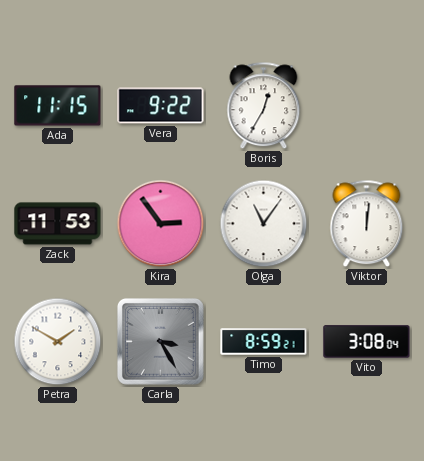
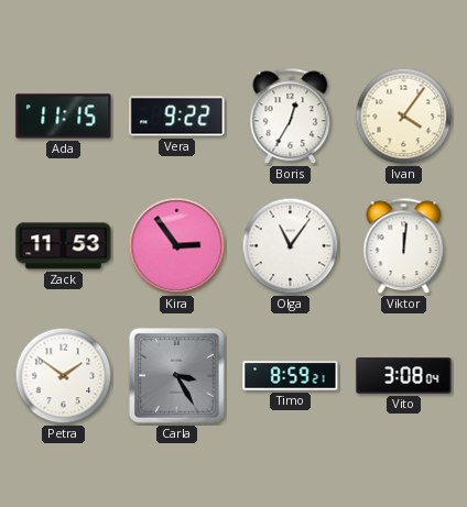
Ivan: none -> 4:06 (404, 117)
Petra: 1:50 -> 1:51 (64, 376)
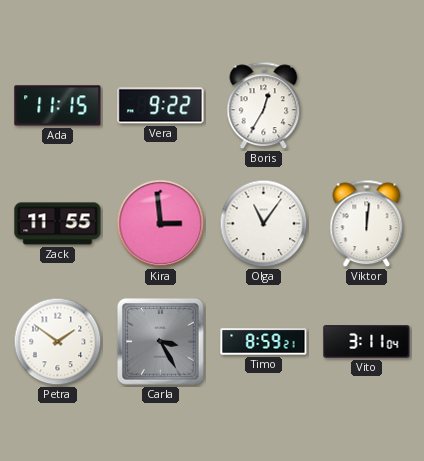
Ivan: 4:06 -> none (404, 117)
Zack: 11:53 -> 11:55 (58, 224)
Kira: 2:54 -> 2:59 (161, 224)
Vito: 3:08 -> 3:11 (367, 342)
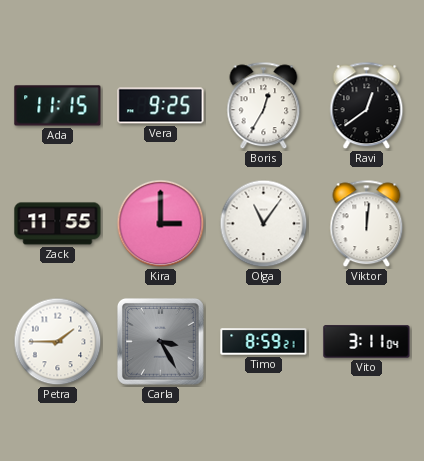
Vera: 9:22 -> 9:25 (161, 106)
Ravi: none -> 12:39 (367, 106)
Kira: 2:59 -> 3:00 (161, 224)
Petra: 1:51 -> 1:45 (58, 342)
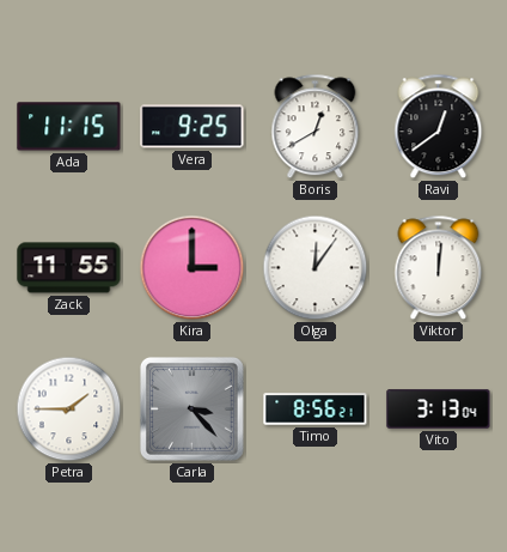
Boris: 12:35 -> 12:40 (316, 127)
Olga: 11:06 -> 12:06 (316, 268)
Carla: 3:25 -> 3:23 (191, 408)
Timo: 8:59 -> 8:56 (316, 410)
Vito: 3:11 -> 3:13 (439, 410)
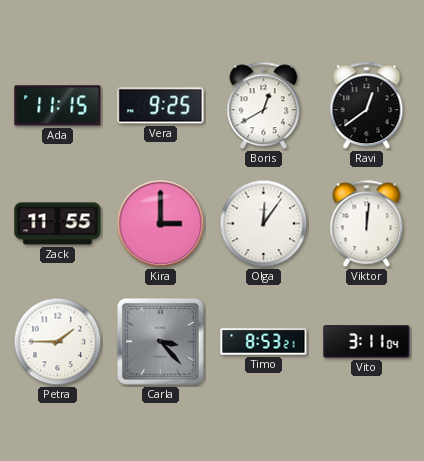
Timo: 8:56 -> 8:53 (264, 342)
Vito: 3:13 -> 3:11 (367, 342)
